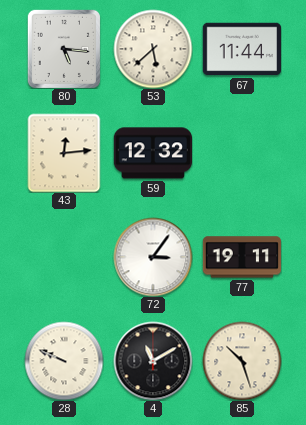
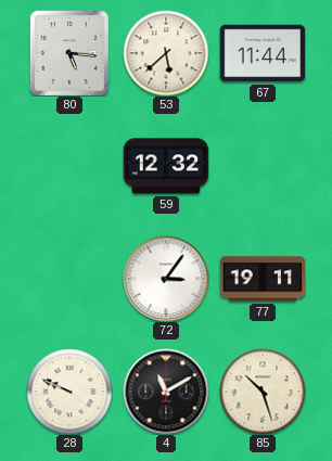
43: 12:14 -> none (64, 153)
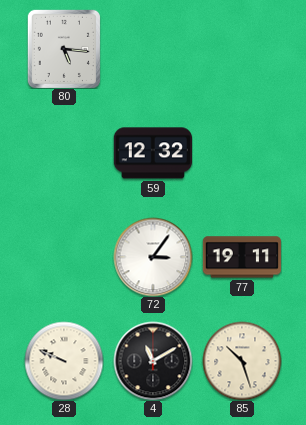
53: 5:38 -> none (166, 53)
67: 11:44 -> none (261, 53)
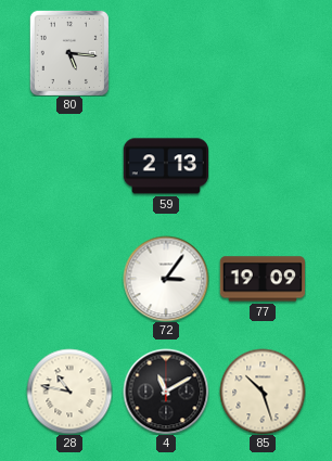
59: 12:32 -> 2:13 (165, 166)
77: 19:11 -> 19:09 (261, 279)
28: 9:49 -> 10:47 (69, 392)
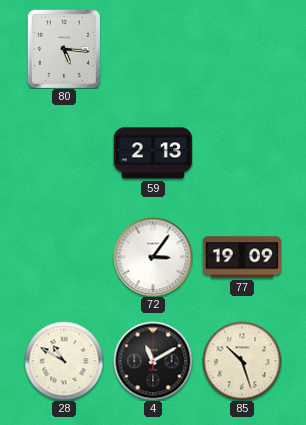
28: 10:47 -> 10:50 (64, 361)
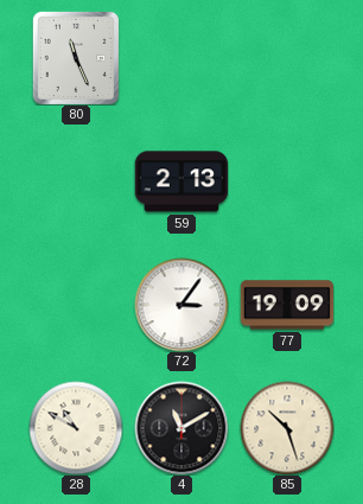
80: 5:16 -> 11:26 (76, 58)
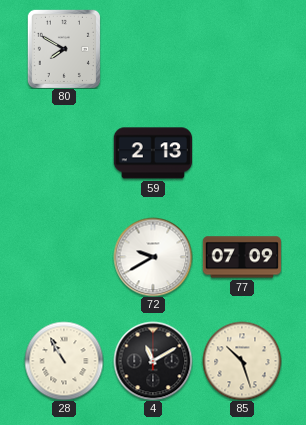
80: 11:26 -> 7:50 (64, 49)
72: 3:06 -> 9:40 (153, 257)
77: 19:09 -> 07:09 (241, 257)
28: 10:50 -> 10:55 (64, 361)
